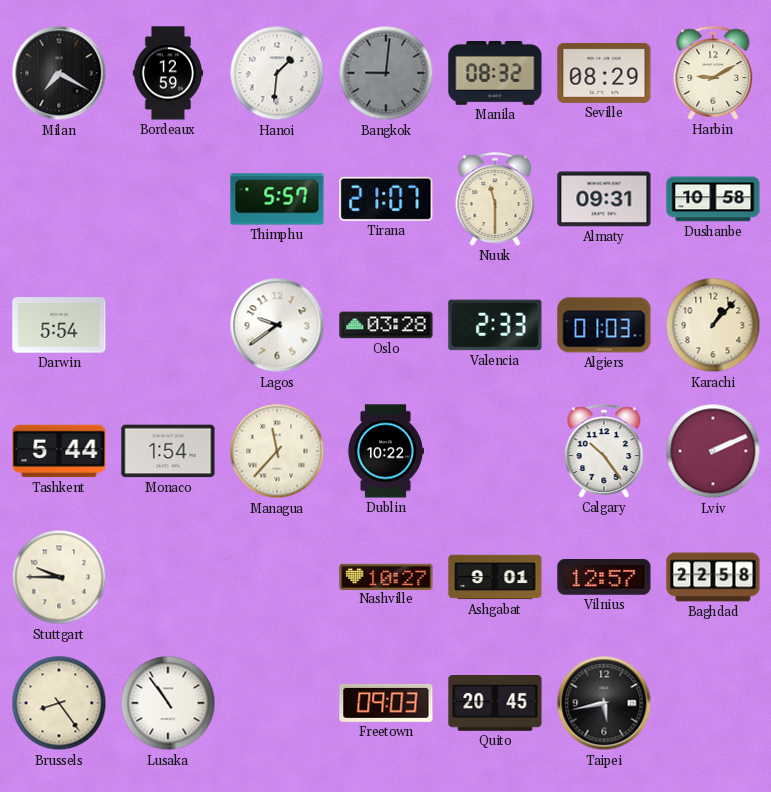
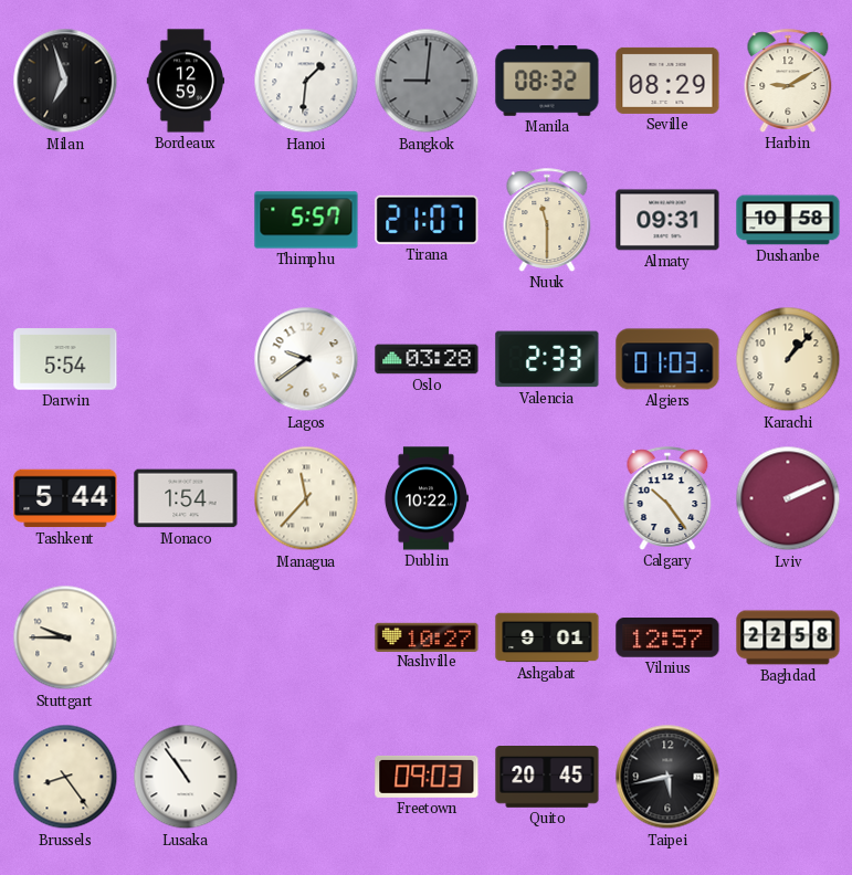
Milan: 7:20 -> 6:57 (65, 81)
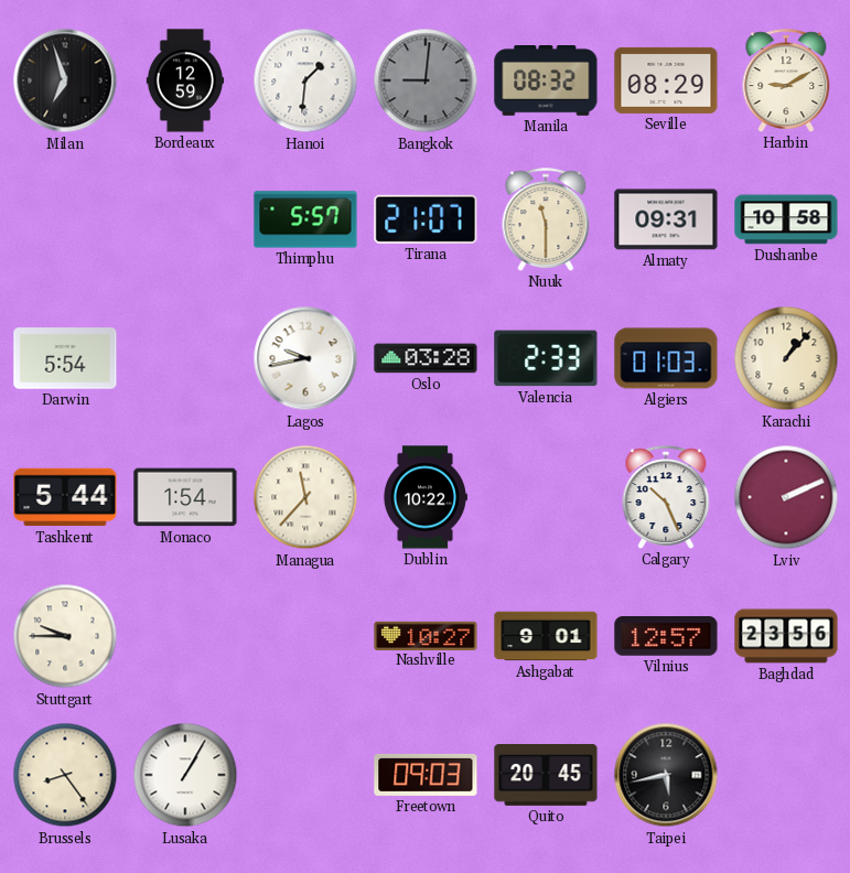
Lagos: 9:39 -> 9:43 (305, 358)
Calgary: 10:24 -> 10:26 (666, 497)
Baghdad: 22:58 -> 23:56 (786, 636)
Lusaka: 10:54 -> 1:05 (185, 775)
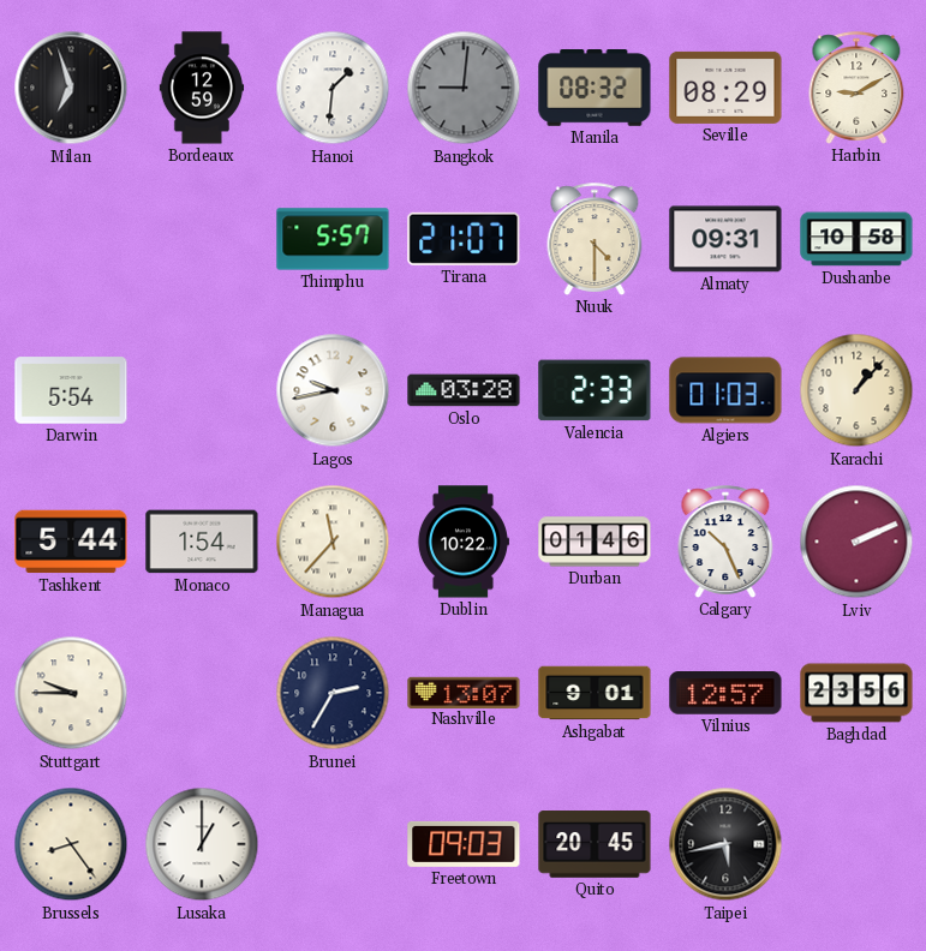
Nuuk: 11:30 -> 4:30 (595, 239)
Durban: none -> 01:46 (595, 542)
Brunei: none -> 2:35 (333, 693)
Nashville: 10:27 -> 13:07 (464, 692)
Lusaka: 1:05 -> 1:00 (202, 844)
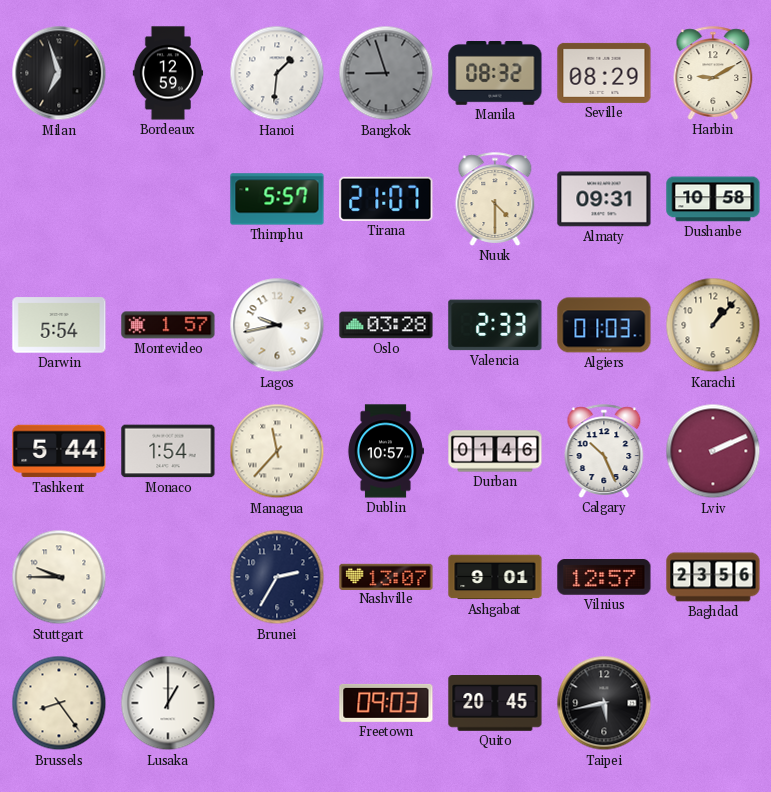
Bangkok: 9:01 -> 8:57 (386, 73)
Montevideo: none -> 1:57 (168, 325)
Dublin: 10:22 -> 10:57 (385, 451)
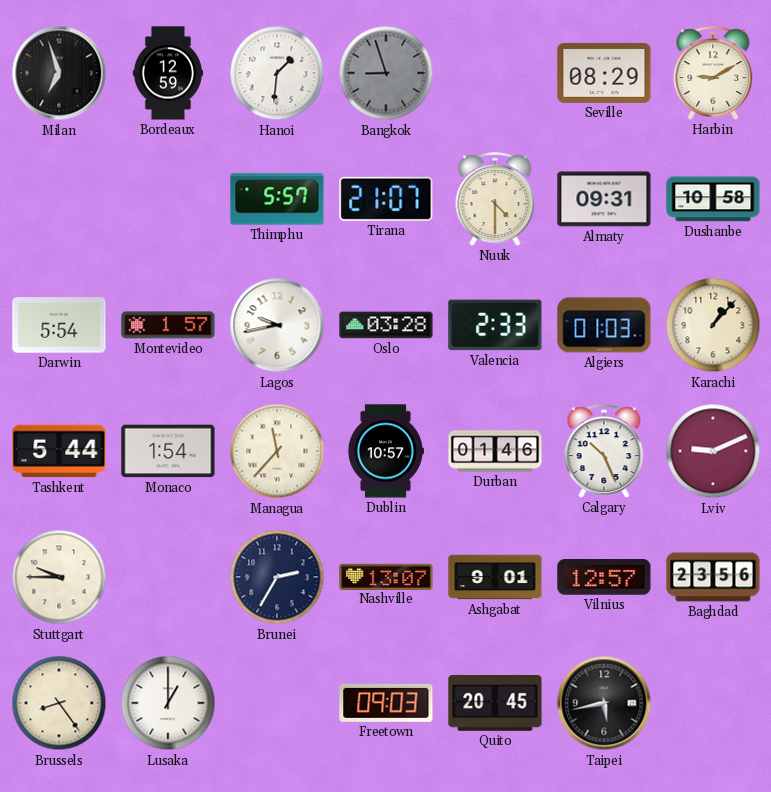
Manila: 08:32 -> none (495, 74)
Lviv: 2:11 -> 9:11 (713, 451)
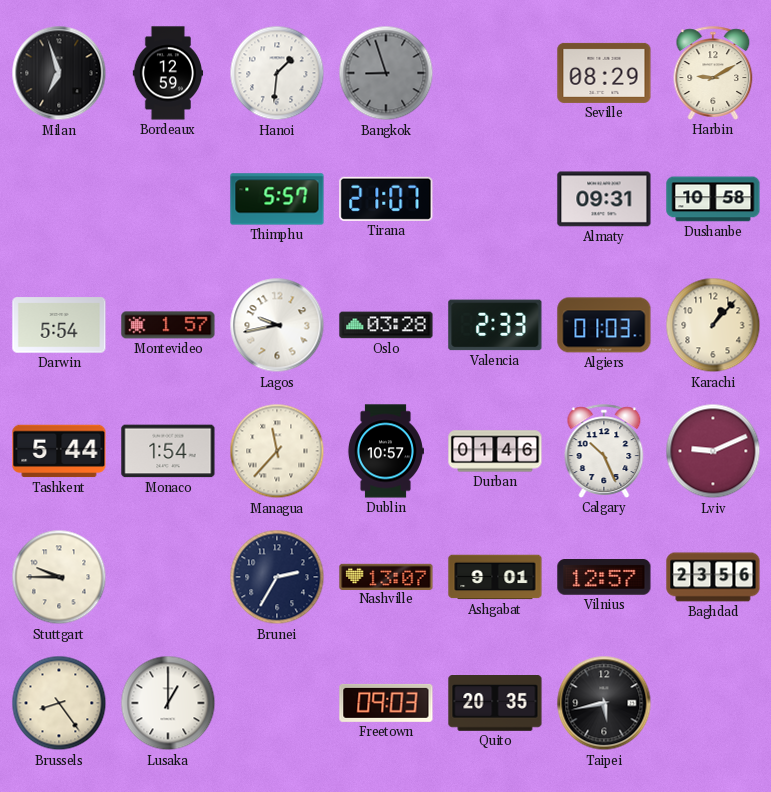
Nuuk: 4:30 -> none (495, 199)
Quito: 20:45 -> 20:35 (495, 703)
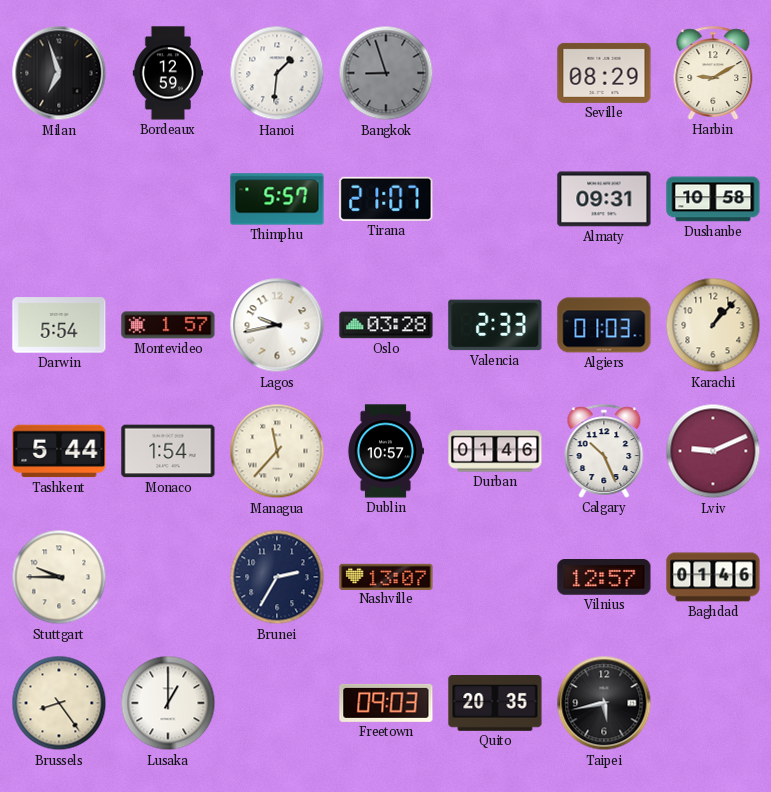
Ashgabat: 9:01 -> none (495, 577)
Baghdad: 23:56 -> 01:46 (713, 577)
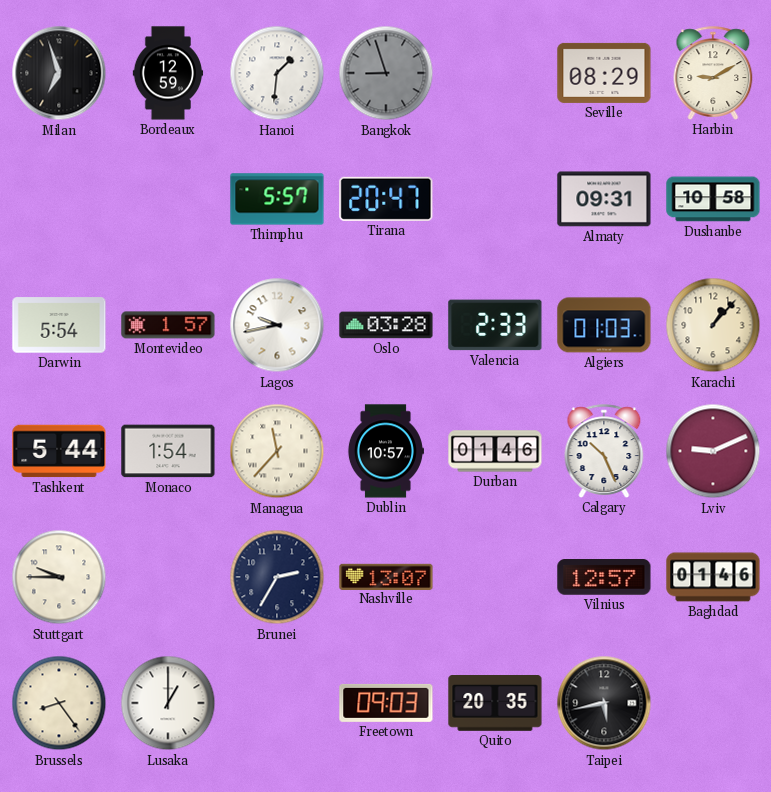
Tirana: 21:07 -> 20:47 (386, 199)
